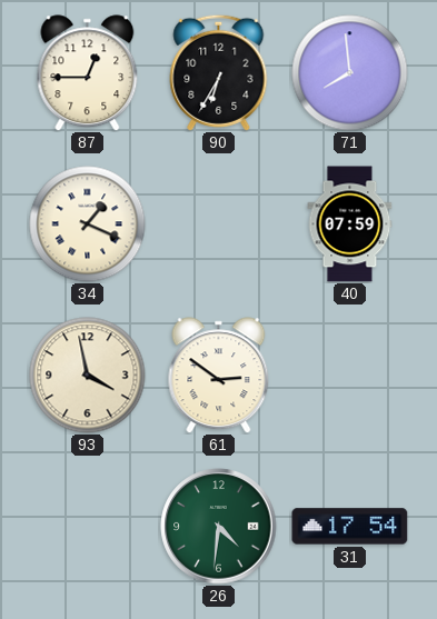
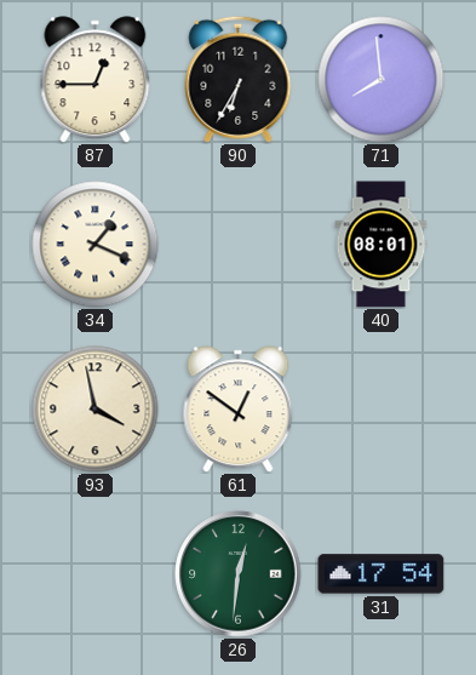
40: 07:59 -> 08:01 (382, 245)
61: 2:51 -> 12:51 (239, 410)
26: 4:31 -> 12:31 (239, 574)
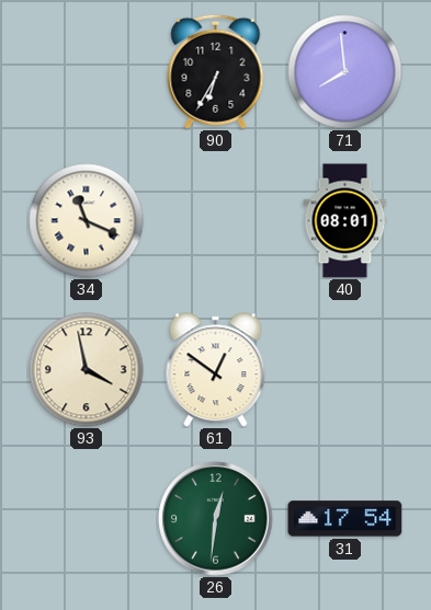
87: 12:45 -> none (96, 80)
34: 1:19 -> 11:19 (87, 221)
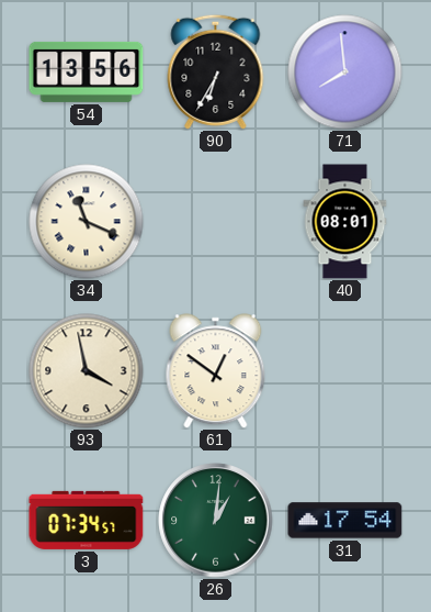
54: none -> 13:56 (87, 71)
3: none -> 07:34 (87, 520)
26: 12:31 -> 1:01 (216, 521)
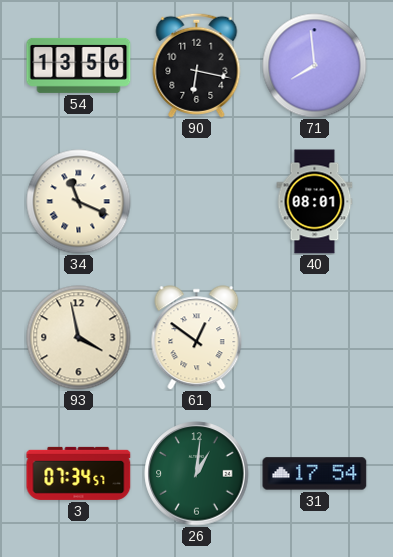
90: 6:35 -> 6:17 (197, 65)
